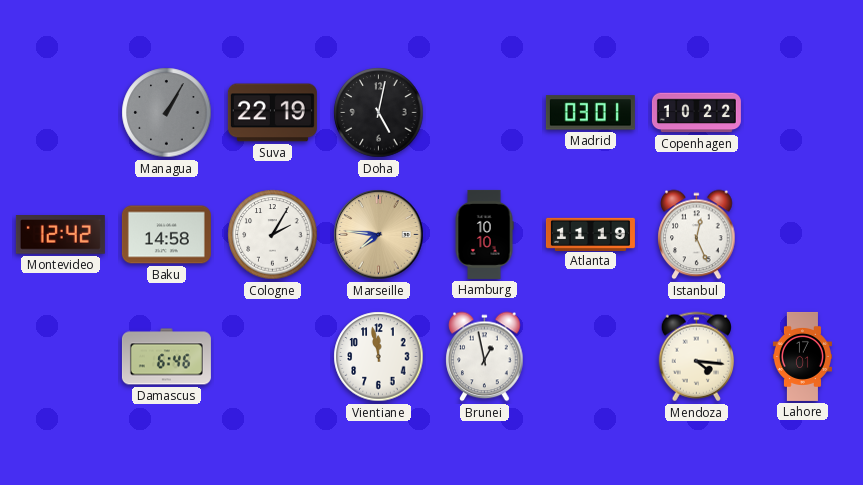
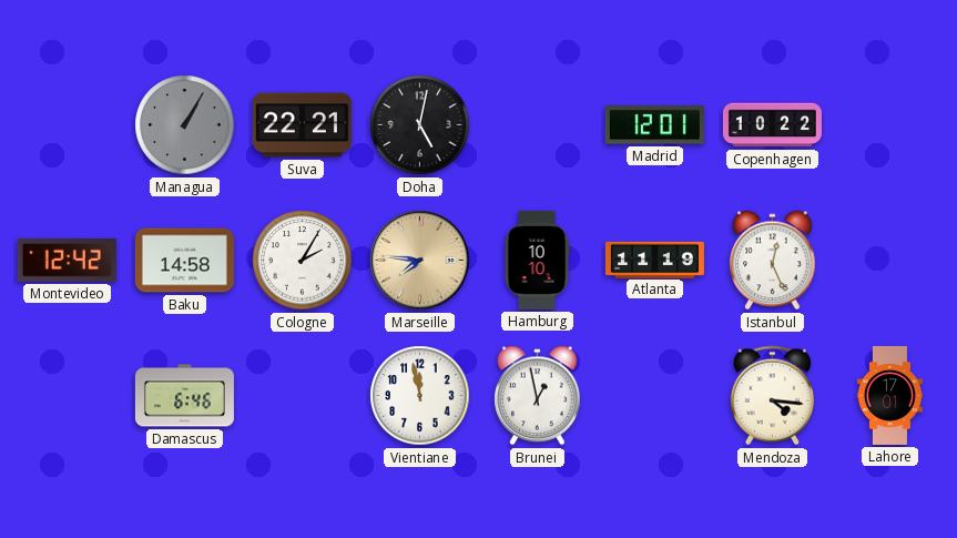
Suva: 22:19 -> 22:21 (302, 125)
Madrid: 03:01 -> 12:01 (654, 125)
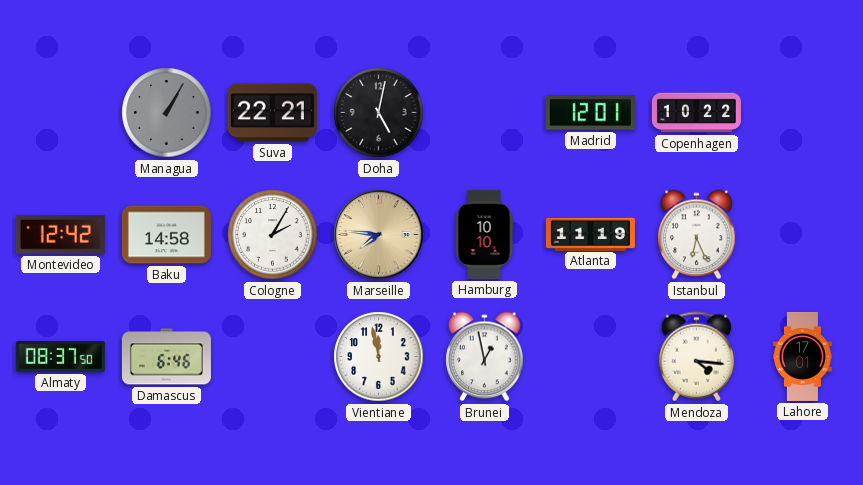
Istanbul: 12:26 -> 6:26 (697, 235)
Almaty: none -> 08:37 (60, 357)
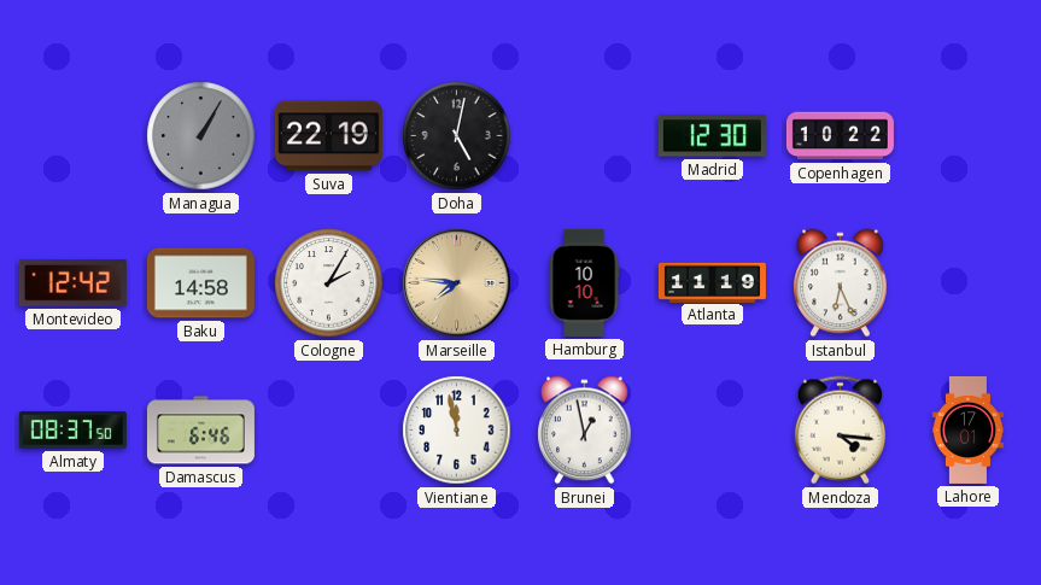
Suva: 22:21 -> 22:19 (328, 136)
Madrid: 12:01 -> 12:30 (712, 136)
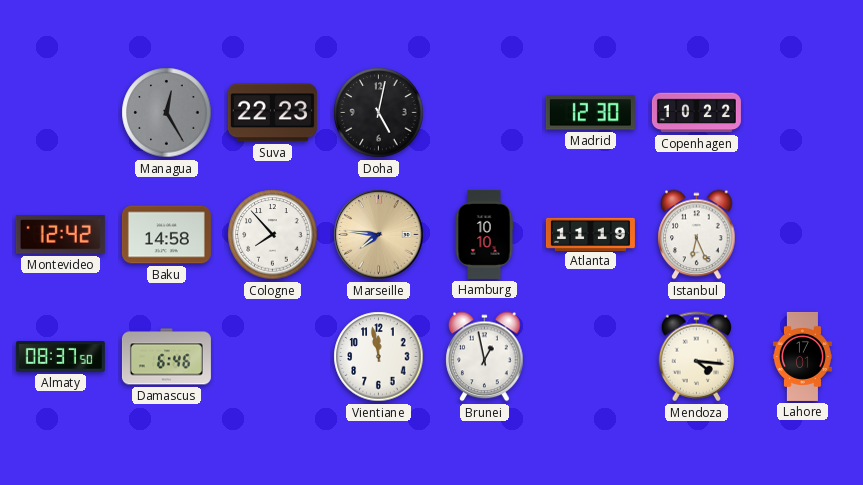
Managua: 1:05 -> 12:25 (167, 113)
Suva: 22:19 -> 22:23 (272, 113)
Cologne: 2:05 -> 7:53 (273, 235)
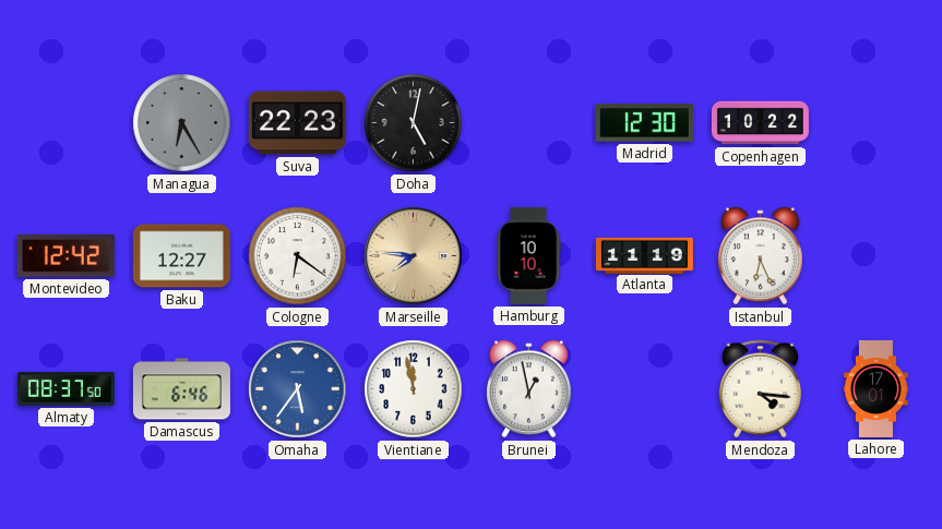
Managua: 12:25 -> 6:25 (182, 123)
Baku: 14:58 -> 12:27 (181, 256)
Cologne: 7:53 -> 6:21 (298, 256)
Omaha: none -> 5:36 (298, 389)
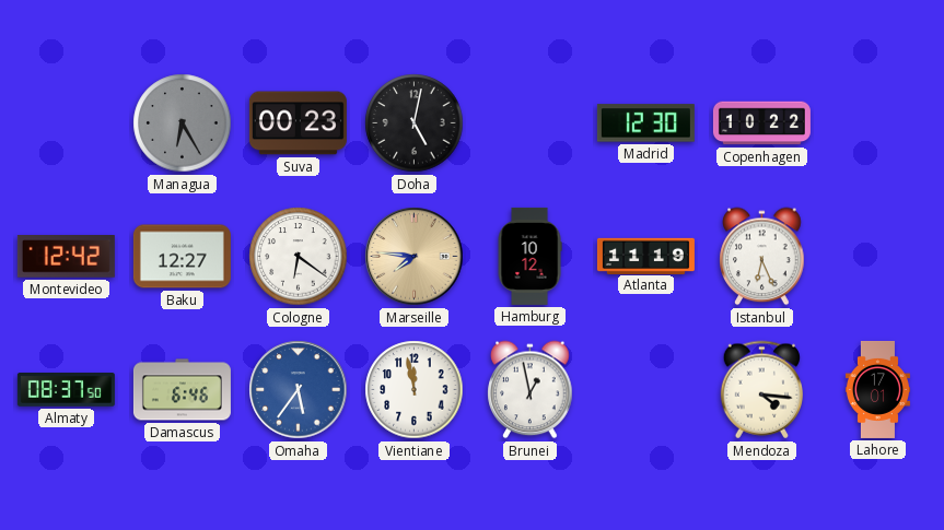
Suva: 22:23 -> 00:23 (298, 123)
Hamburg: 10:10 -> 10:12 (529, 256)
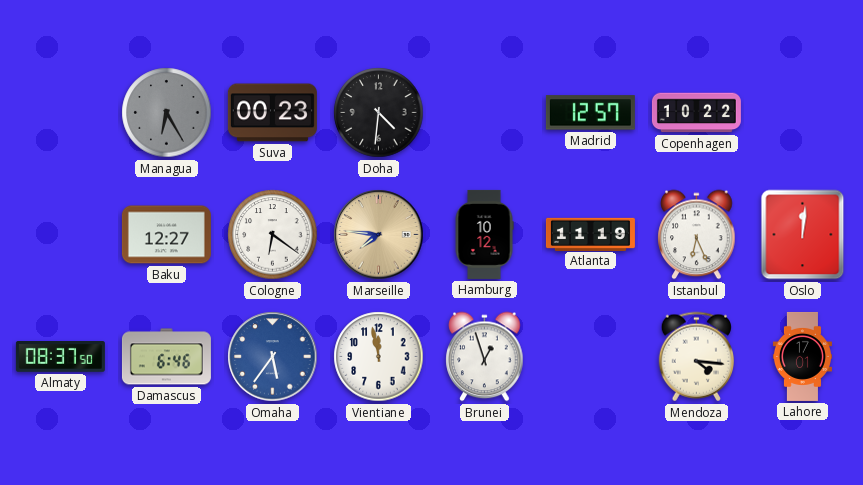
Doha: 5:02 -> 4:31 (379, 113)
Madrid: 12:30 -> 12:57 (590, 113)
Montevideo: 12:42 -> none (66, 257)
Oslo: none -> 12:01 (803, 235)
Brunei: 12:58 -> 12:57 (485, 357)
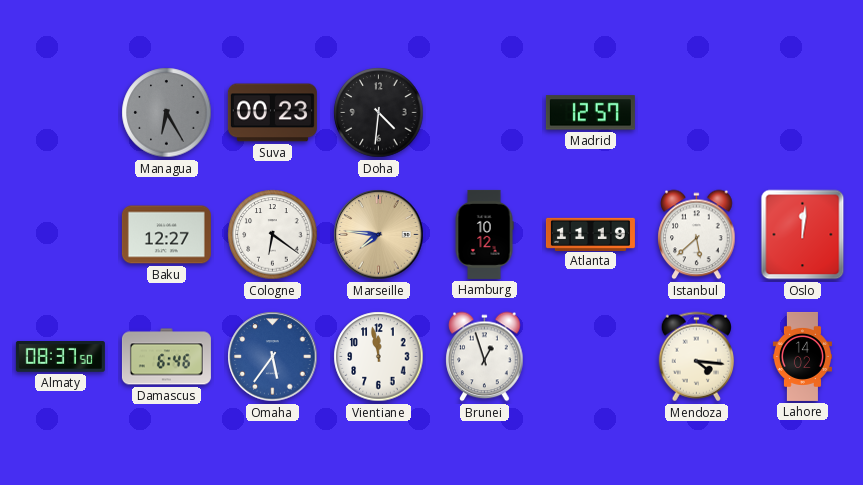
Copenhagen: 10:22 -> none (696, 113)
Istanbul: 6:26 -> 5:38 (697, 235)
Lahore: 17:01 -> 14:02 (802, 356)
